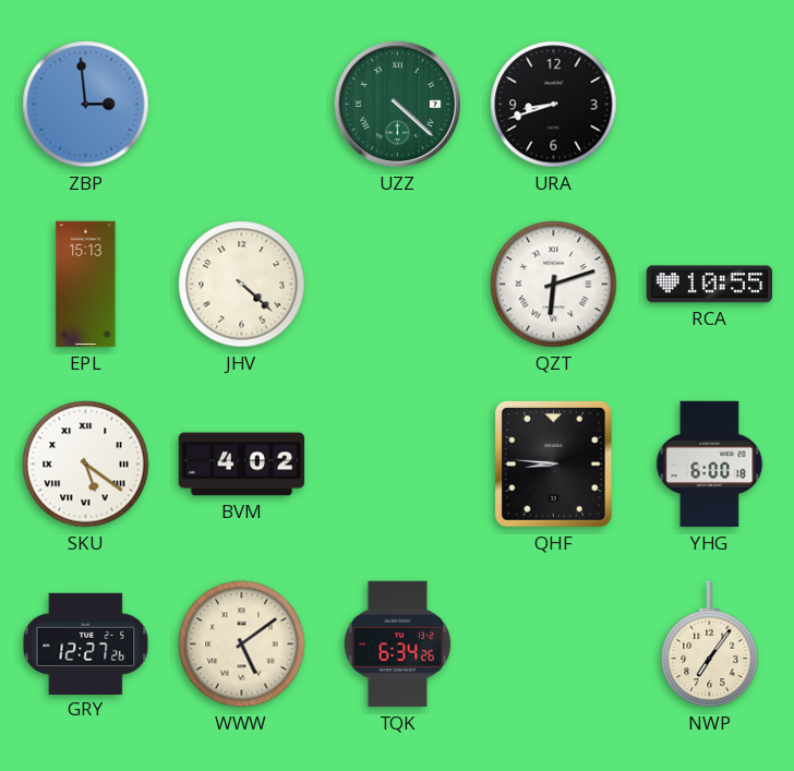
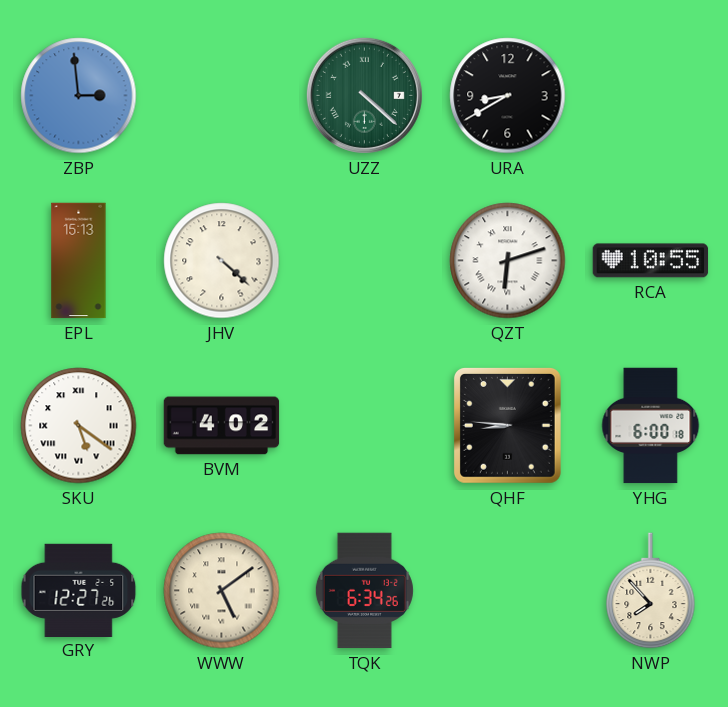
URA: 8:42 -> 8:40 (508, 96)
NWP: 7:06 -> 7:53 (651, 591)
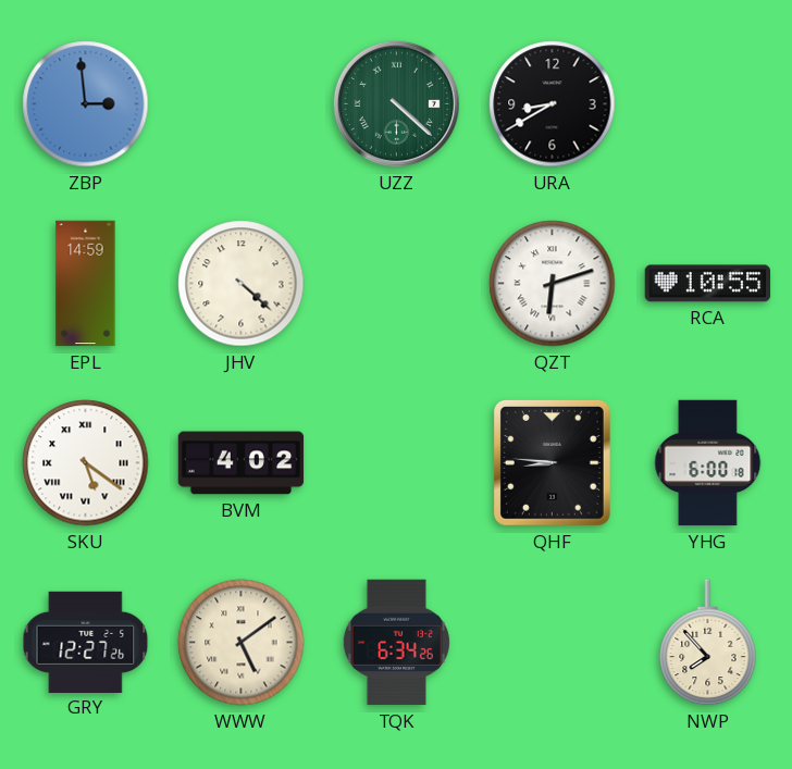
EPL: 15:13 -> 14:59 (86, 284)
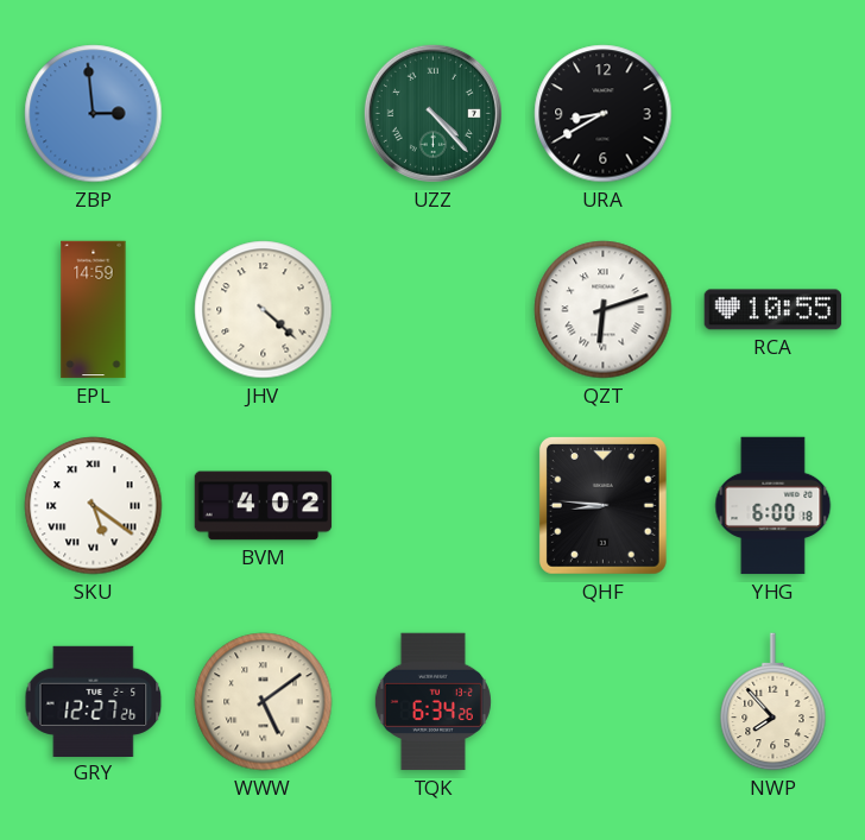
UZZ: 4:22 -> 4:23 (432, 113)
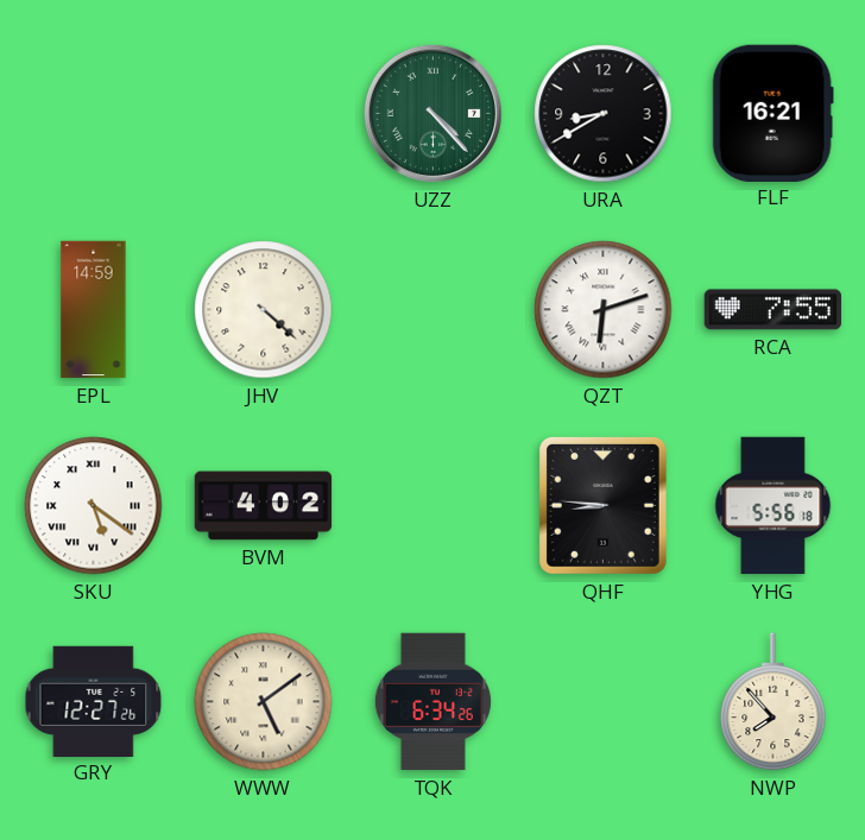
ZBP: 2:59 -> none (94, 114)
FLF: none -> 16:21 (772, 113)
RCA: 10:55 -> 7:55 (774, 310)
YHG: 6:00 -> 5:56 (774, 506)
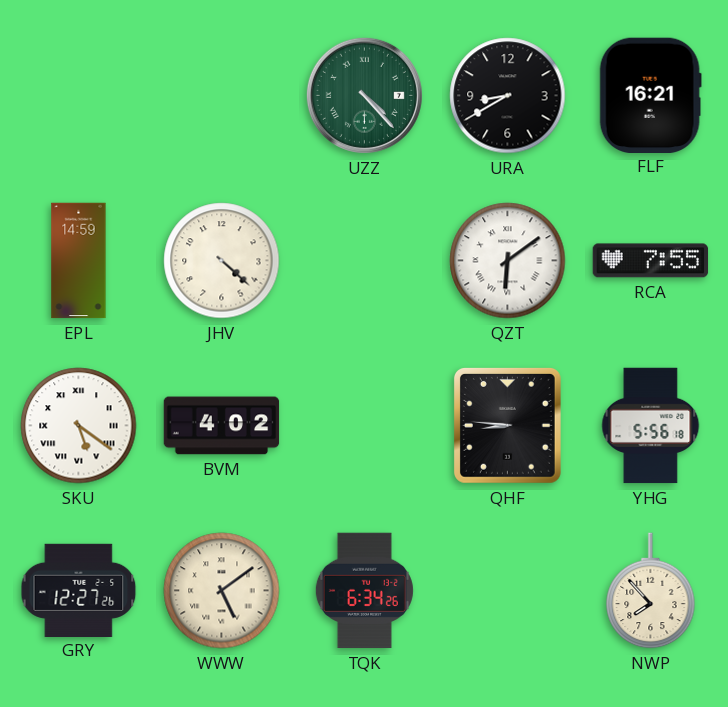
QZT: 6:12 -> 6:09 (508, 261)
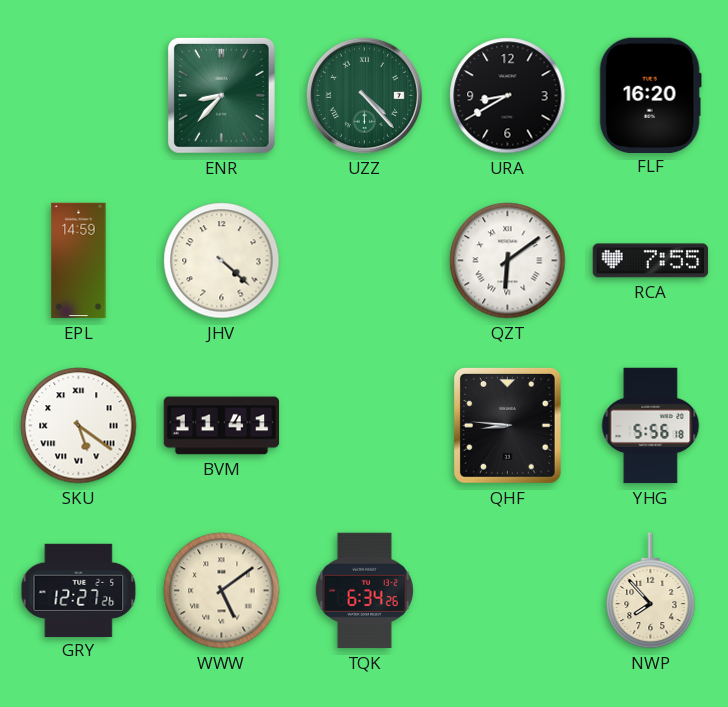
ENR: none -> 8:37 (221, 95)
FLF: 16:21 -> 16:20 (650, 95)
BVM: 4:02 -> 11:41 (222, 426)
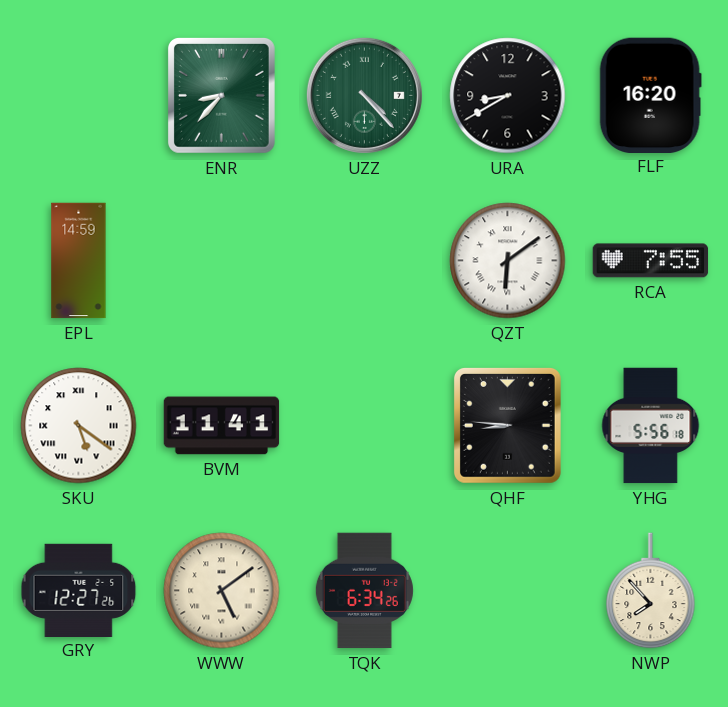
JHV: 4:22 -> none (222, 261)
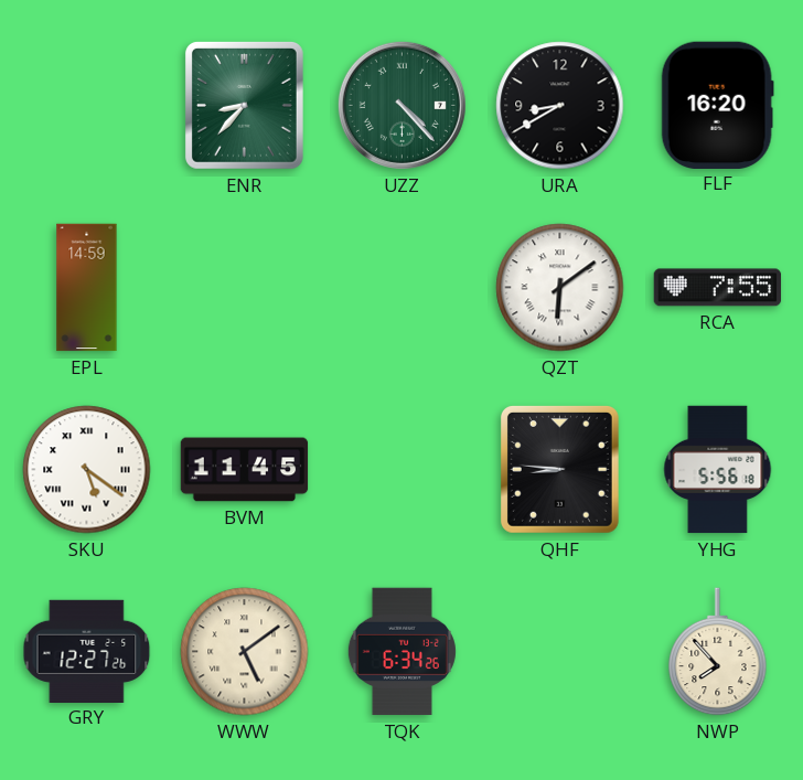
BVM: 11:41 -> 11:45 (245, 470)
